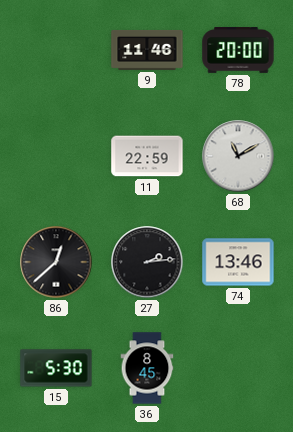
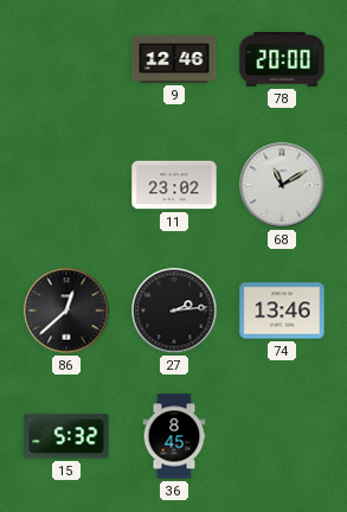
9: 11:46 -> 12:46 (174, 59)
11: 22:59 -> 23:02 (174, 185)
15: 5:30 -> 5:32 (66, 436)
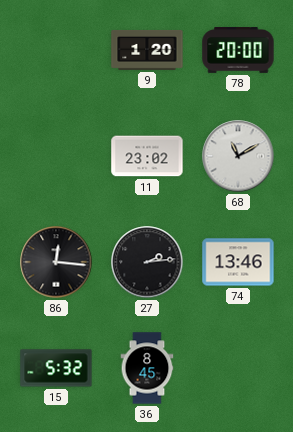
9: 12:46 -> 1:20 (147, 50)
86: 12:38 -> 12:16 (56, 262)
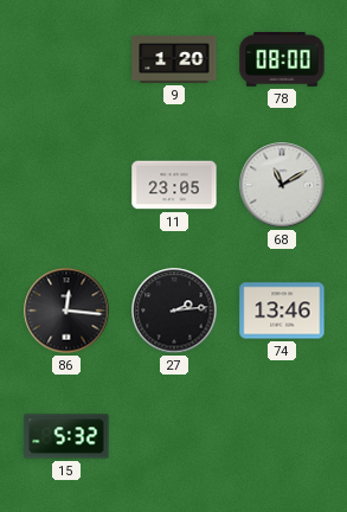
78: 20:00 -> 08:00 (282, 59)
11: 23:02 -> 23:05 (174, 185)
36: 8:45 -> none (147, 368)
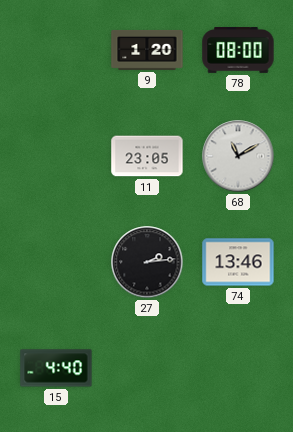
86: 12:16 -> none (66, 311)
15: 5:32 -> 4:40 (56, 368)
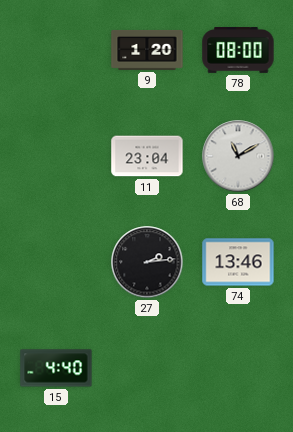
11: 23:05 -> 23:04 (147, 156)
